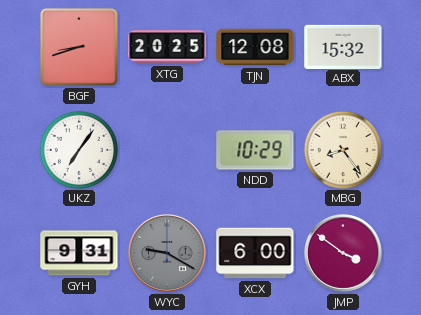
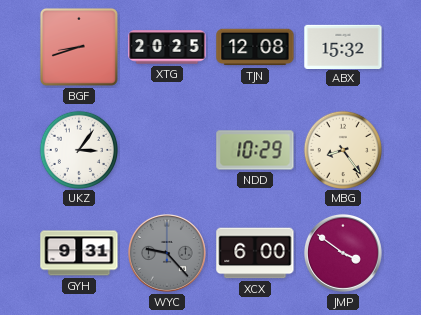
UKZ: 7:06 -> 3:06 (78, 149)
WYC: 9:20 -> 9:23 (167, 253)
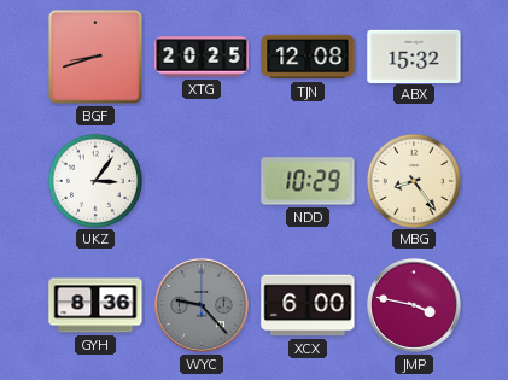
GYH: 9:31 -> 8:36 (95, 305)
JMP: 3:51 -> 3:47 (414, 305)
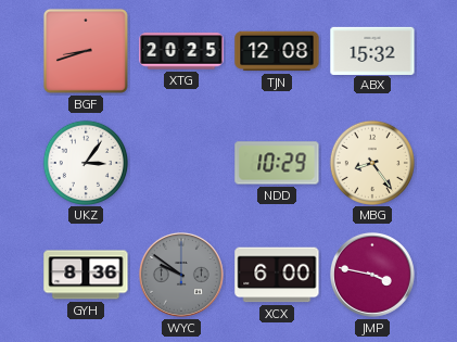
WYC: 9:23 -> 9:51 (181, 275)
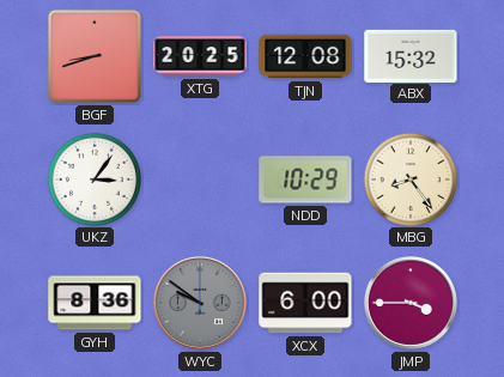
JMP: 3:47 -> 3:45 (411, 303)
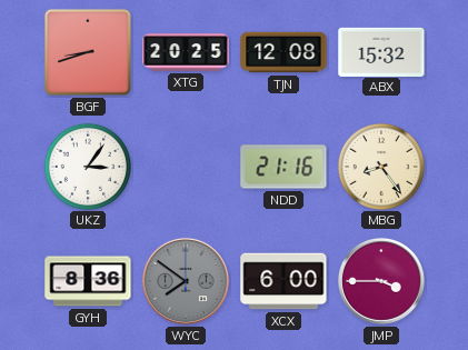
NDD: 10:29 -> 21:16 (283, 167)
WYC: 9:51 -> 7:51 (186, 281)
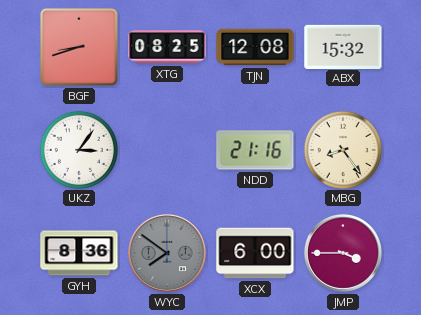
XTG: 20:25 -> 08:25 (167, 47)
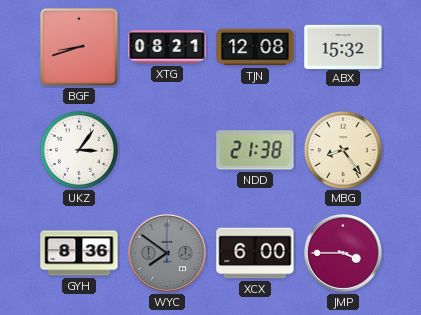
XTG: 08:25 -> 08:21 (167, 47)
NDD: 21:16 -> 21:38 (255, 150)
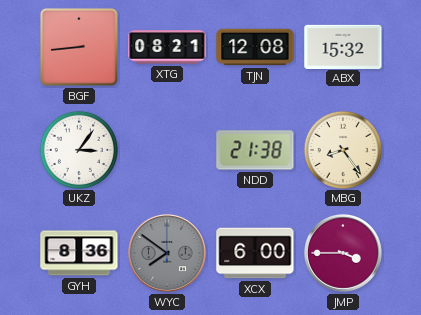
BGF: 8:42 -> 8:44 (79, 47)
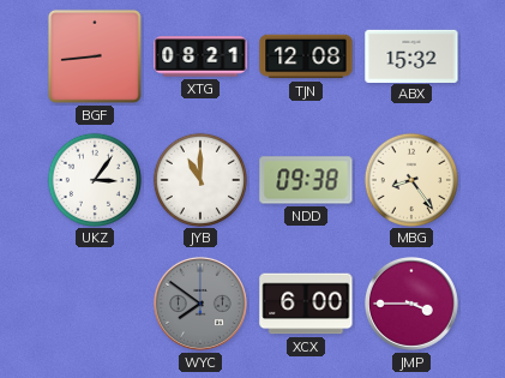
JYB: none -> 11:00 (199, 179)
NDD: 21:38 -> 09:38 (306, 180)
GYH: 8:36 -> none (79, 253)
